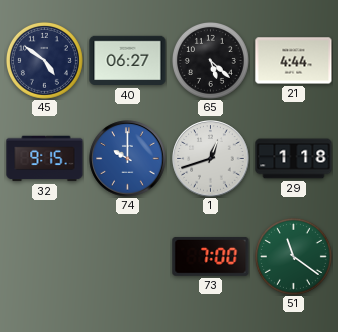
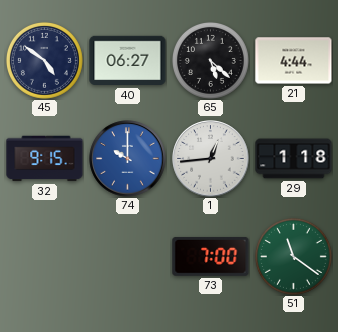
1: 12:42 -> 12:44 (211, 159)
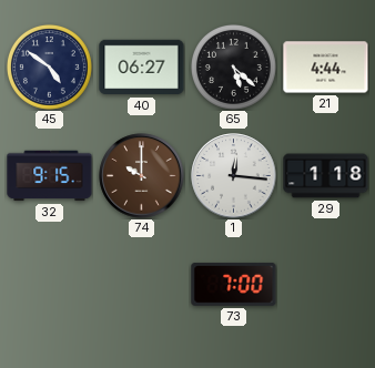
74 dial: blue -> brown (142, 176)
1: 12:44 -> 12:16 (234, 176)
51: 11:21 -> none (293, 256)
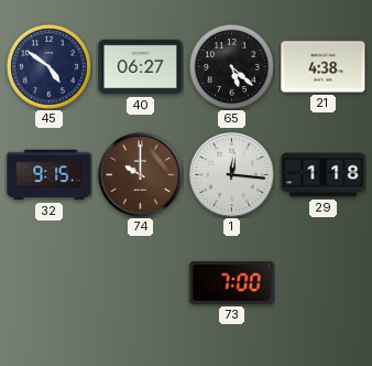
21: 4:44 -> 4:38 (324, 67)
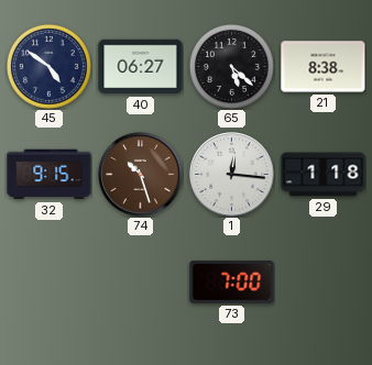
21: 4:38 -> 8:38 (324, 67)
74: 10:00 -> 10:27 (141, 175)
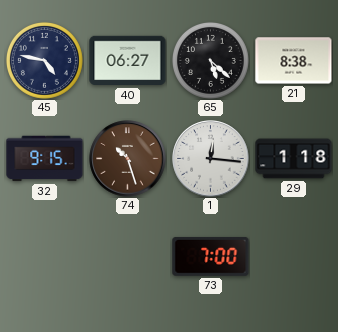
45: 4:51 -> 4:47 (44, 60)
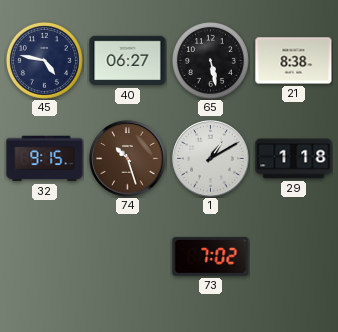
65: 5:22 -> 5:28 (210, 60)
1: 12:16 -> 1:10 (211, 159)
73: 7:00 -> 7:02 (211, 256)
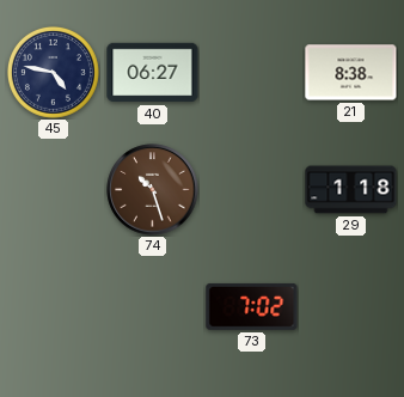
65: 5:28 -> none (210, 60)
32: 9:15 -> none (45, 159)
1: 1:10 -> none (211, 159)
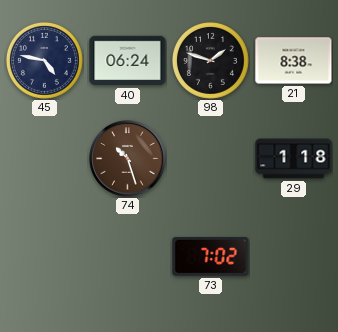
40: 06:27 -> 06:24 (128, 61)
98: none -> 1:48 (210, 60)
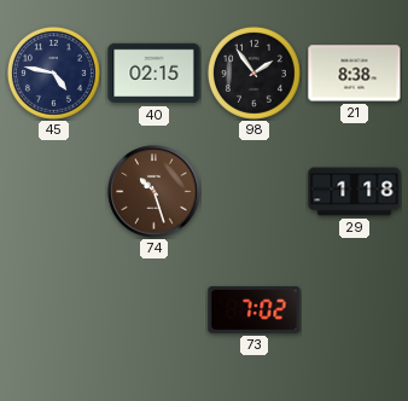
40: 06:24 -> 02:15 (155, 74)
98: 1:48 -> 1:54 (253, 72)
